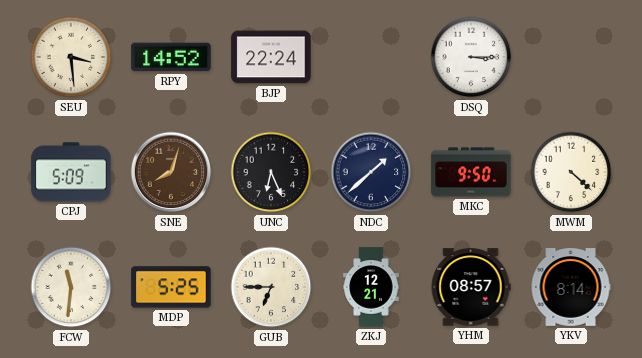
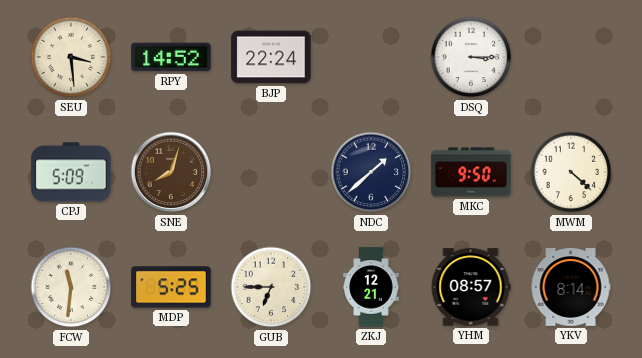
UNC: 6:26 -> none (271, 172)
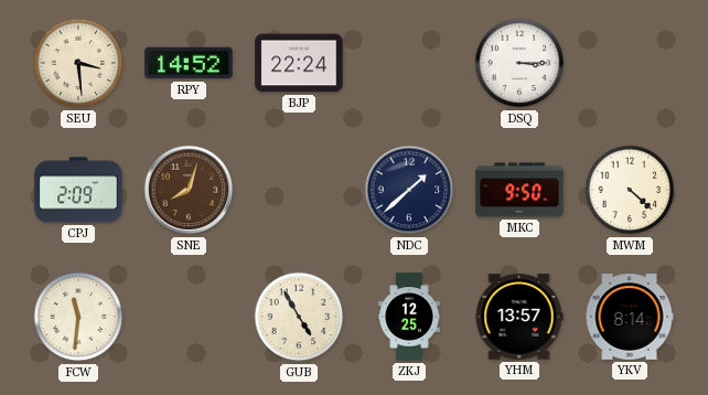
CPJ: 5:09 -> 2:09 (78, 190)
MDP: 5:25 -> none (171, 287)
GUB: 6:45 -> 4:55 (299, 317)
ZKJ: 12:21 -> 12:25 (409, 317)
YHM: 08:57 -> 13:57 (519, 317)
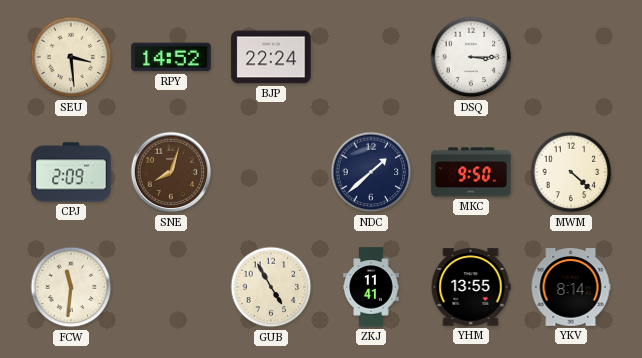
ZKJ: 12:25 -> 11:41 (371, 287)
YHM: 13:57 -> 13:55 (471, 287)
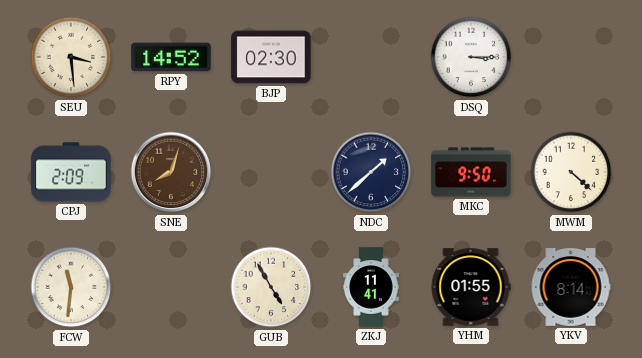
BJP: 22:24 -> 02:30 (271, 57)
YHM: 13:55 -> 01:55 (471, 287)
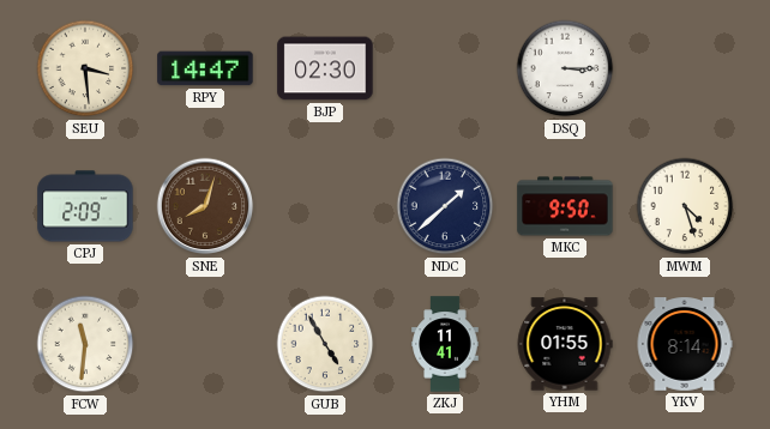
RPY: 14:52 -> 14:47 (205, 68)
MWM: 4:22 -> 4:27 (685, 206)
